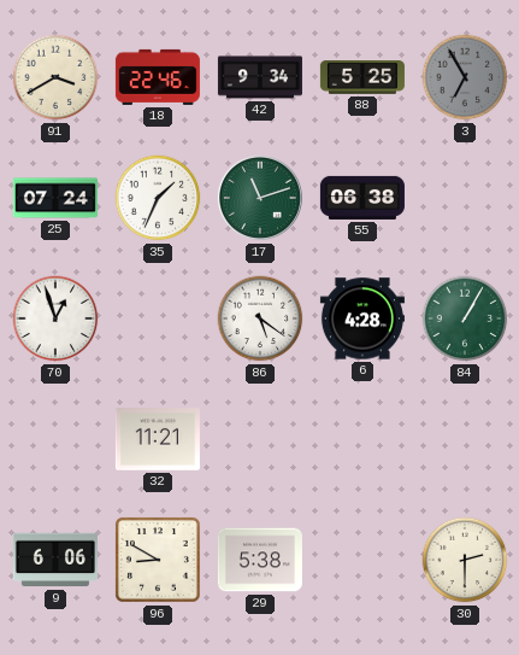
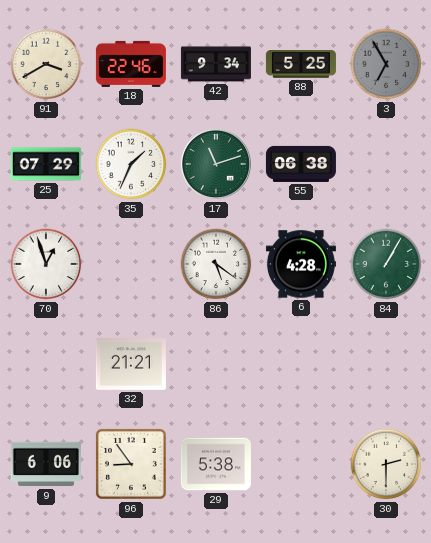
25: 07:24 -> 07:29 (46, 164)
32: 11:21 -> 21:21 (131, 365)
96: 8:50 -> 8:54 (131, 464)
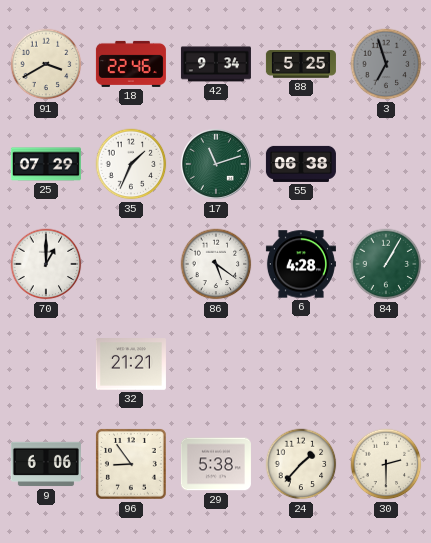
3: 6:55 -> 6:57 (386, 64)
70: 12:57 -> 1:00 (46, 264)
24: none -> 1:37 (301, 464)
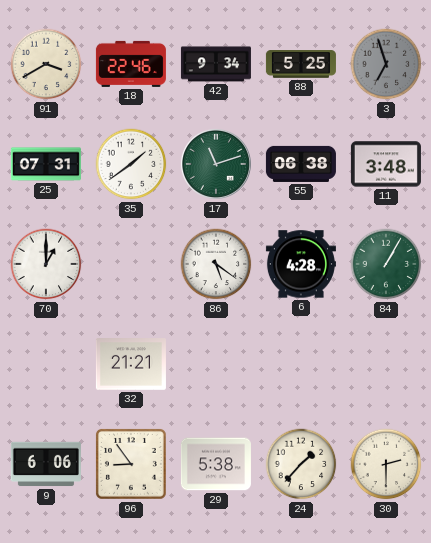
25: 07:29 -> 07:31 (46, 164)
35: 1:34 -> 1:39 (131, 164)
11: none -> 3:48 (386, 164)
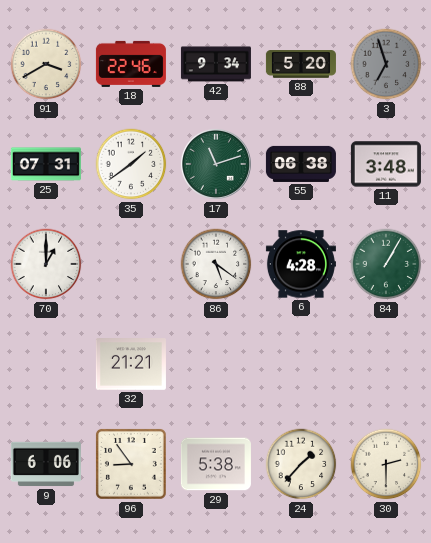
88: 5:25 -> 5:20 (301, 64)
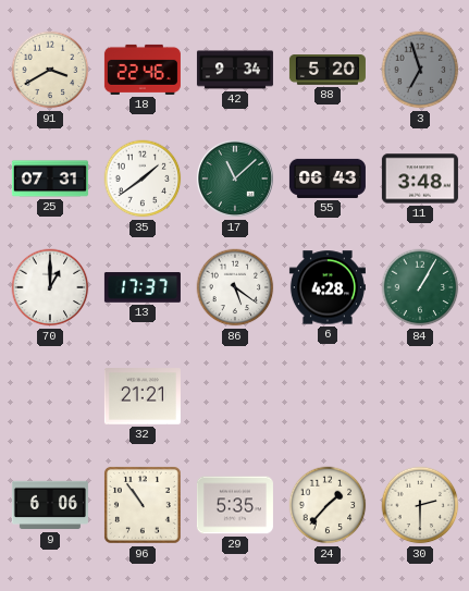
17: 11:12 -> 11:08 (235, 178)
55: 06:38 -> 06:43 (328, 178)
13: none -> 17:37 (143, 287)
96: 8:54 -> 10:54 (143, 505)
29: 5:38 -> 5:35 (235, 505)
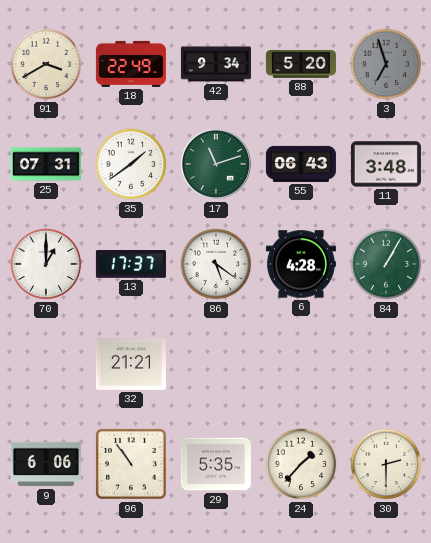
18: 22:46 -> 22:49 (131, 64)
17: 11:08 -> 11:12 (216, 164)
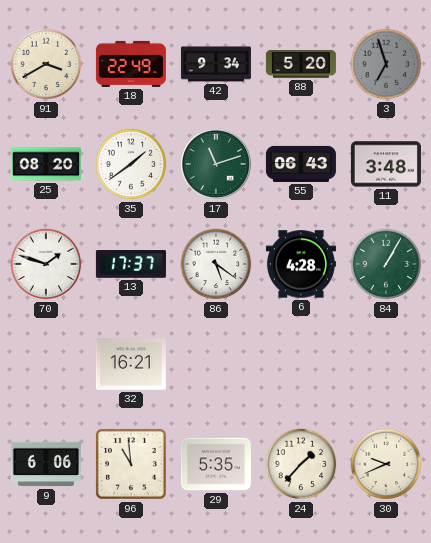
25: 07:31 -> 08:20 (46, 164)
70: 1:00 -> 1:48 (46, 264)
32: 21:21 -> 16:21 (131, 365)
96: 10:54 -> 10:59 (131, 464)
30: 2:30 -> 9:41 (386, 464)
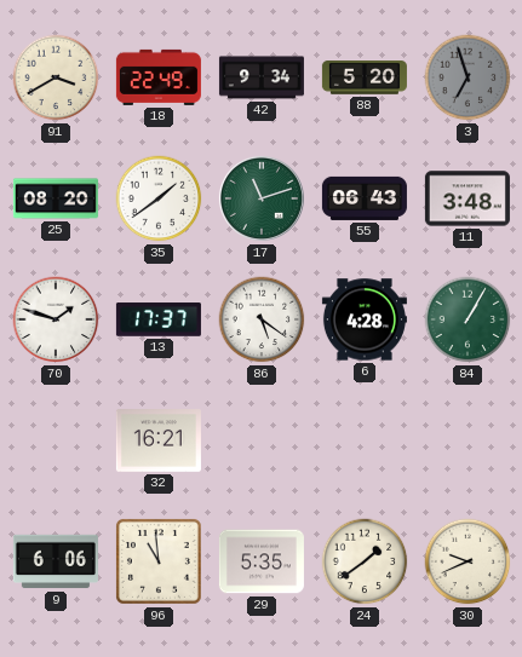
24: 1:37 -> 1:39 (365, 561)
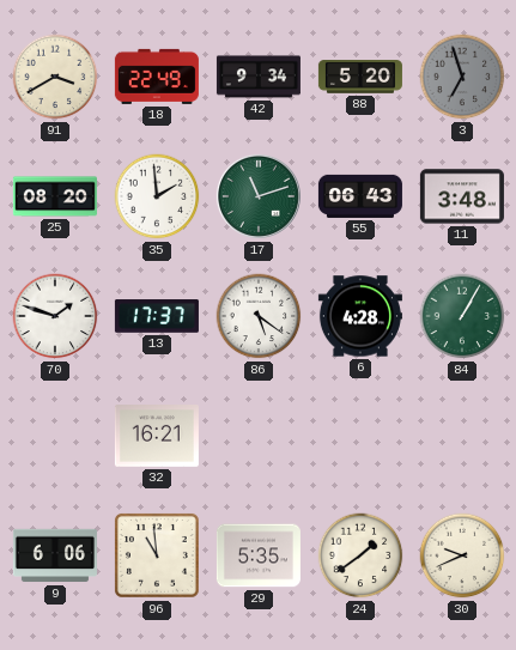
35: 1:39 -> 1:59 (157, 196)
